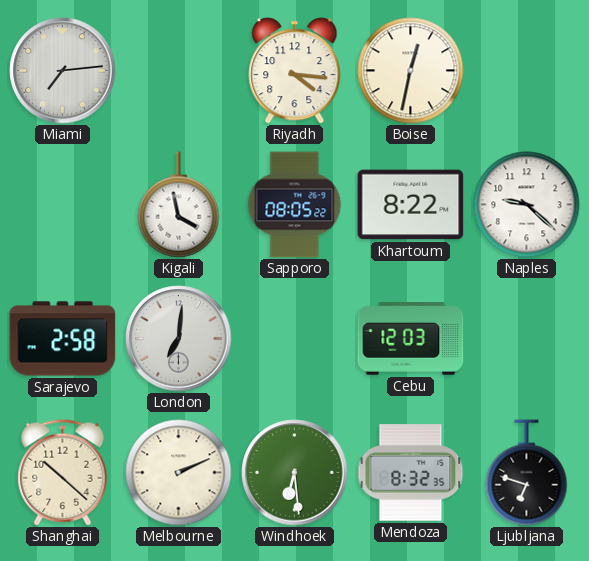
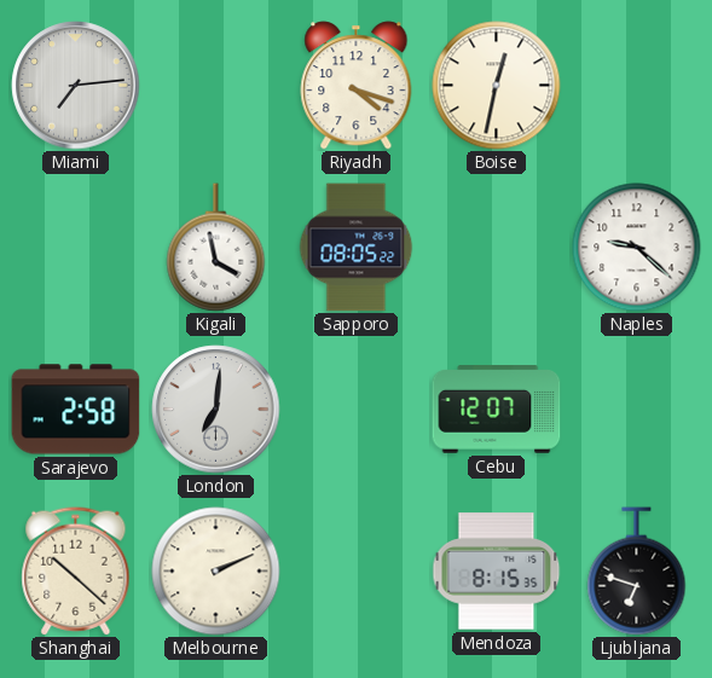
Riyadh: 4:16 -> 4:18 (357, 86)
Khartoum: 8:22 -> none (411, 205)
Cebu: 12:03 -> 12:07 (497, 410)
Windhoek: 6:29 -> none (295, 473)
Mendoza: 8:32 -> 8:15 (497, 572)
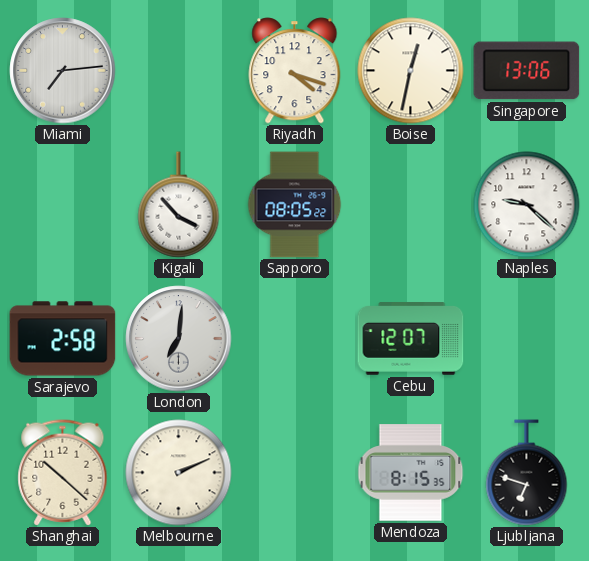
Singapore: none -> 13:06 (527, 71)
Kigali: 3:58 -> 3:53 (179, 205)
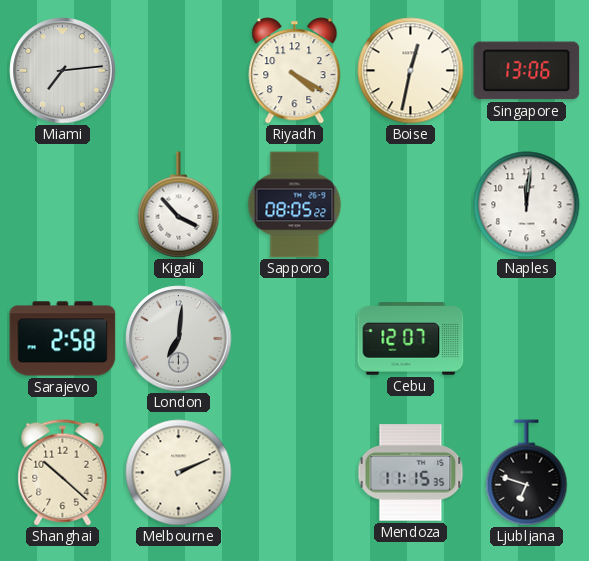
Riyadh: 4:18 -> 4:20 (295, 71)
Naples: 9:22 -> 12:01 (527, 205)
Mendoza: 8:15 -> 11:15 (411, 473)
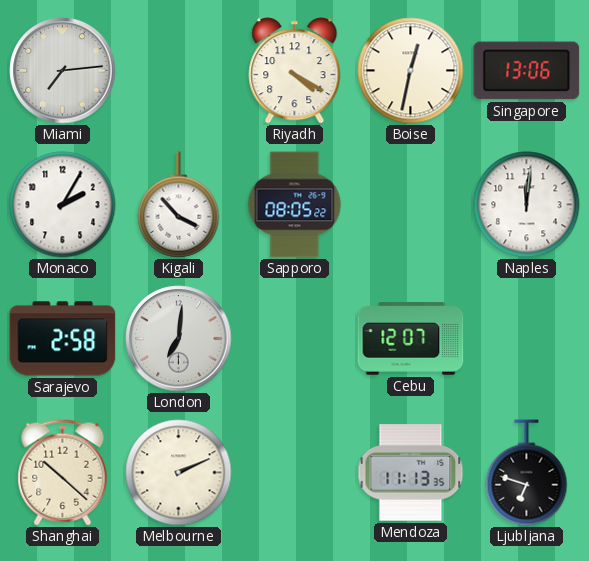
Monaco: none -> 2:05 (63, 205)
Mendoza: 11:15 -> 11:13 (411, 473)
